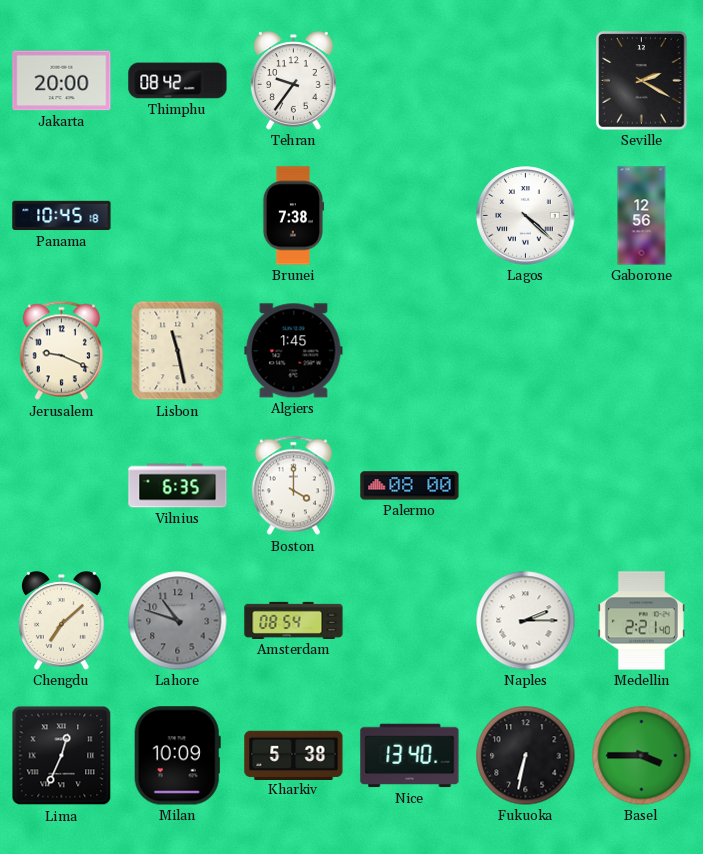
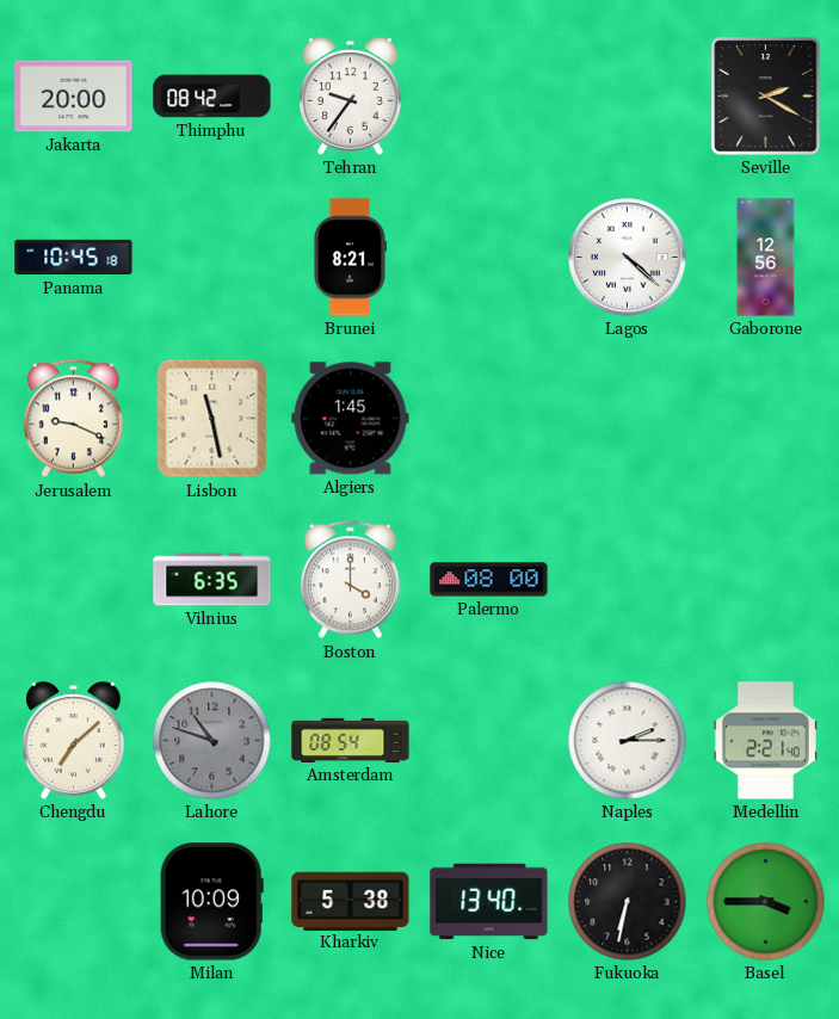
Brunei: 7:38 -> 8:21 (348, 258)
Lima: 12:34 -> none (62, 756)
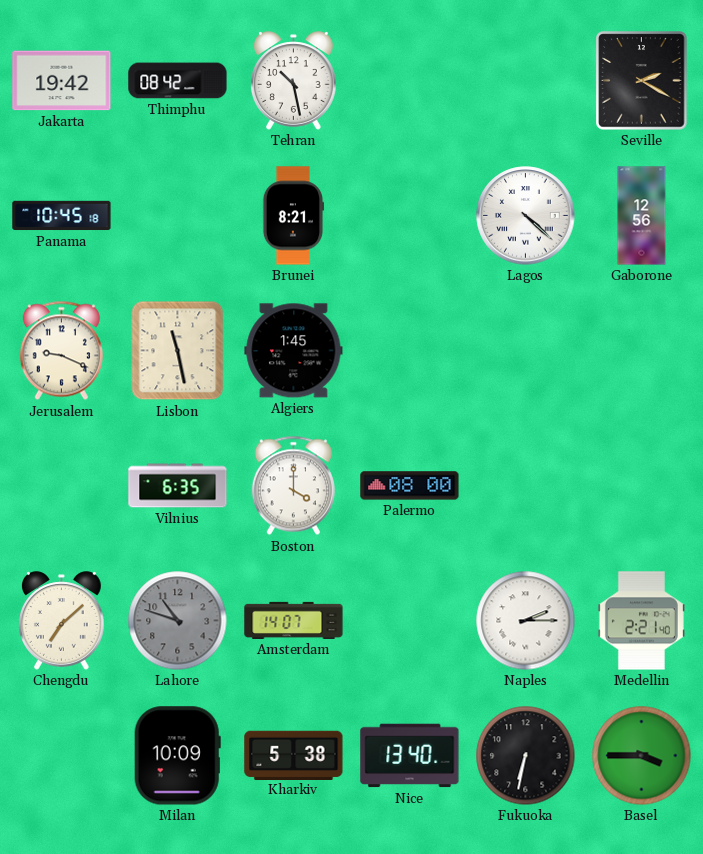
Jakarta: 20:00 -> 19:42 (62, 81)
Tehran: 9:36 -> 10:28 (294, 81)
Amsterdam: 08:54 -> 14:07 (294, 620)
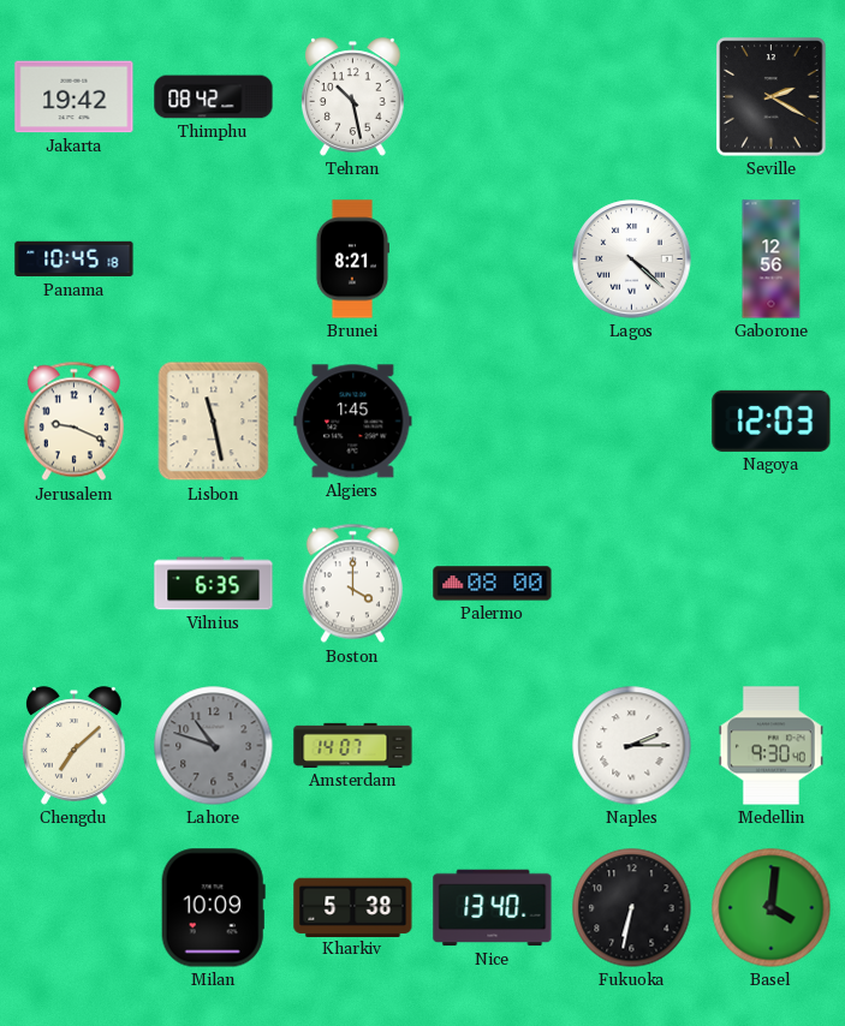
Nagoya: none -> 12:03 (772, 420)
Medellin: 2:21 -> 9:30 (770, 746)
Basel: 3:45 -> 4:01 (772, 908)
